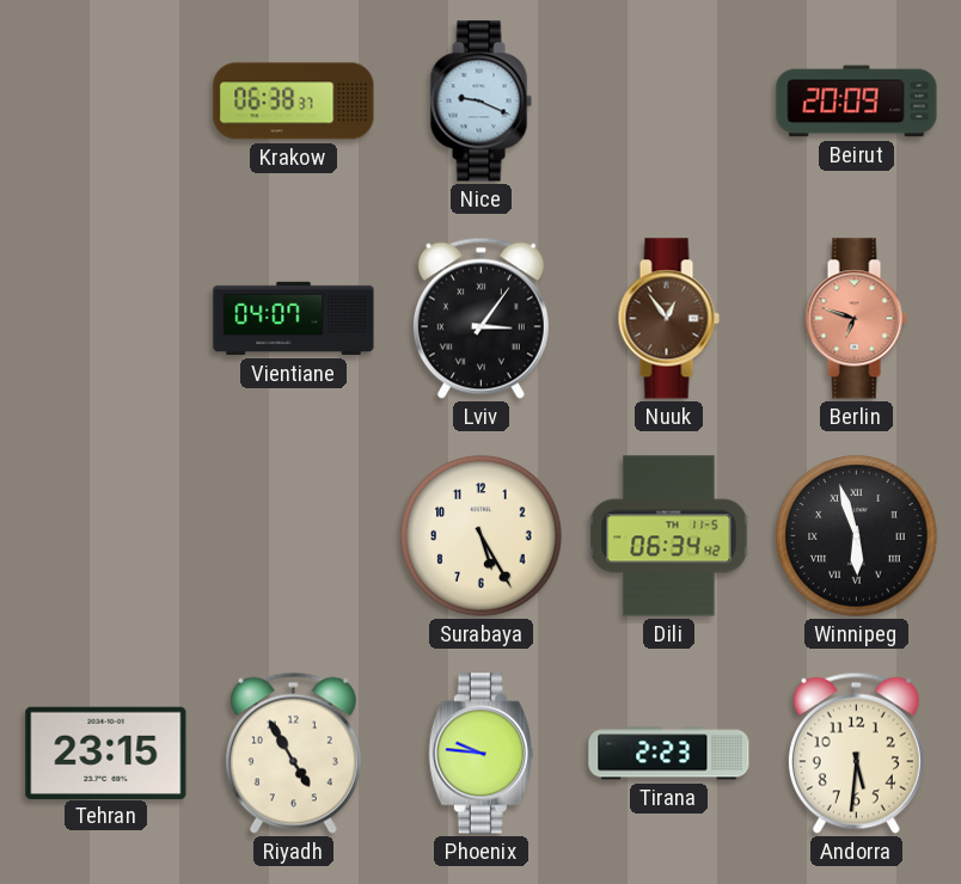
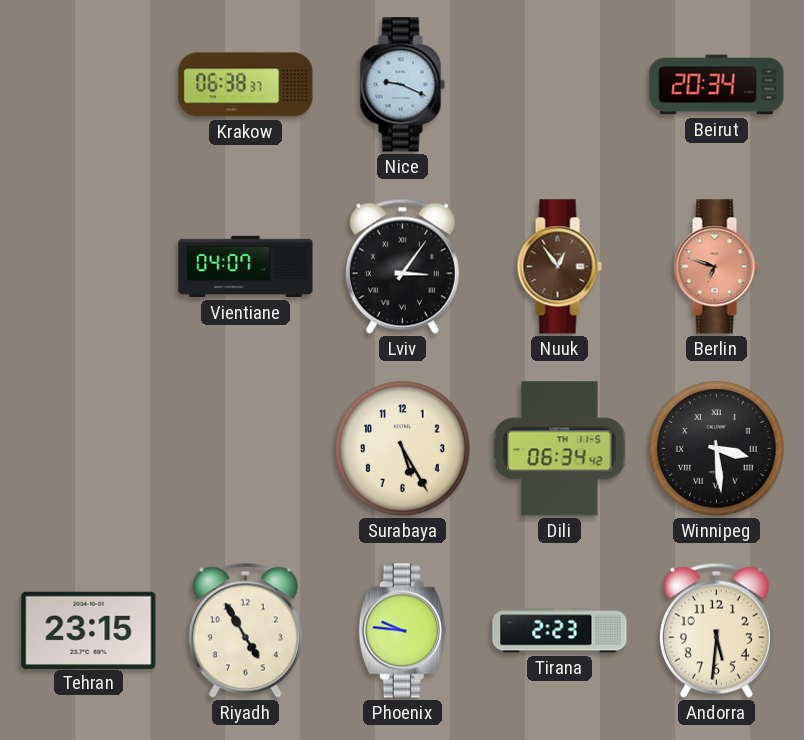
Beirut: 20:09 -> 20:34 (717, 85)
Winnipeg: 5:57 -> 3:29 (717, 449)
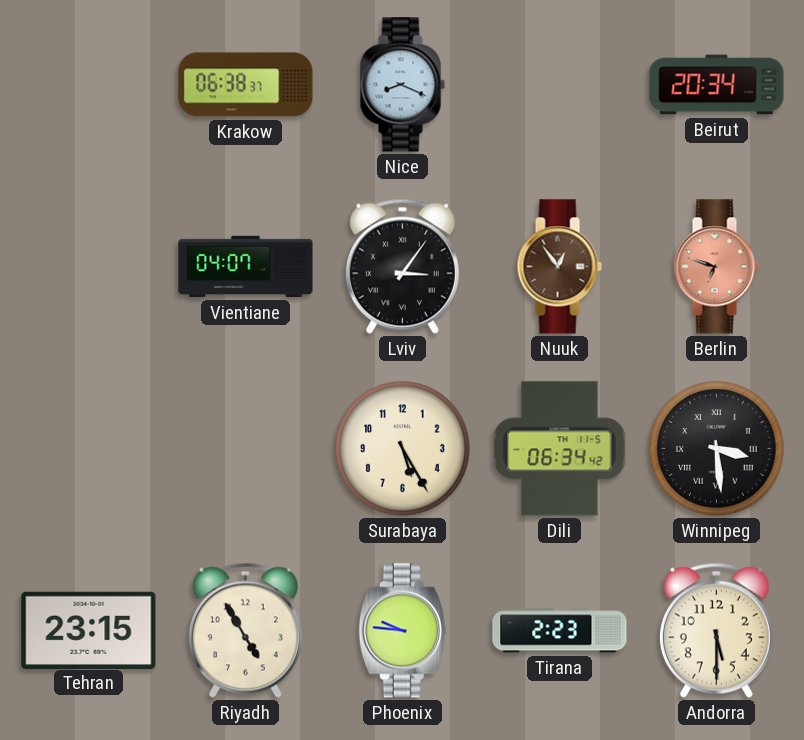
Nice: 9:19 -> 8:19 (402, 85)
Andorra: 5:31 -> 5:30 (716, 630)
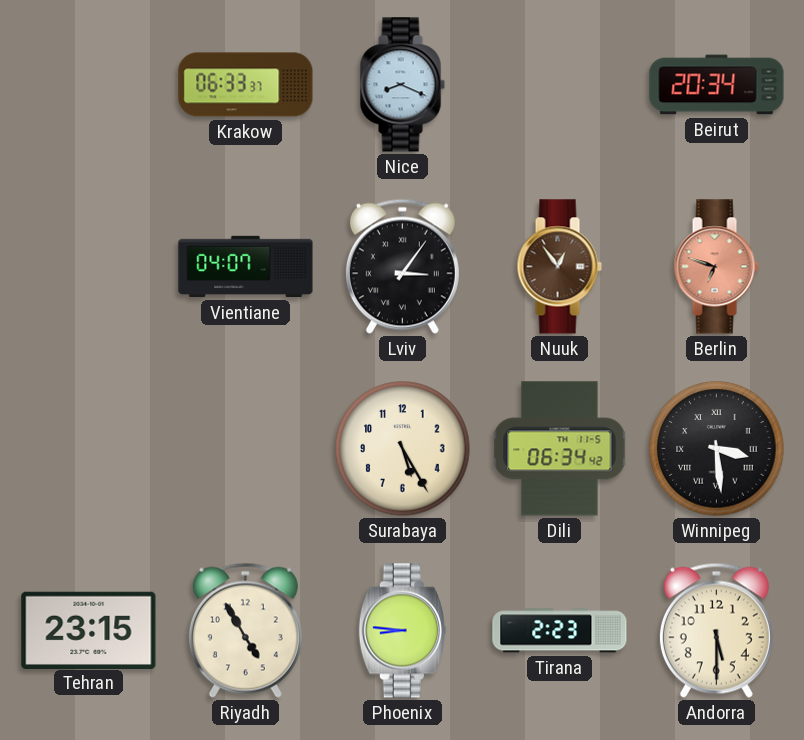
Krakow: 06:38 -> 06:33 (246, 85)
Phoenix: 9:46 -> 8:46 (402, 631)
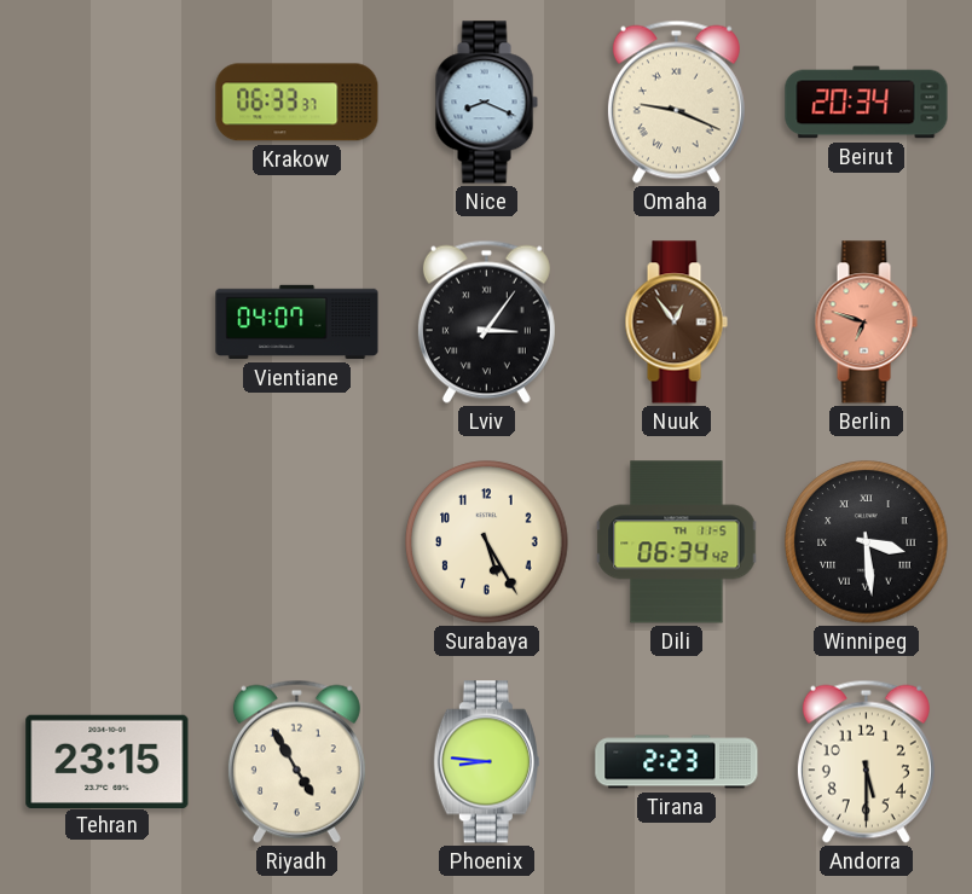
Omaha: none -> 9:19 (676, 101)
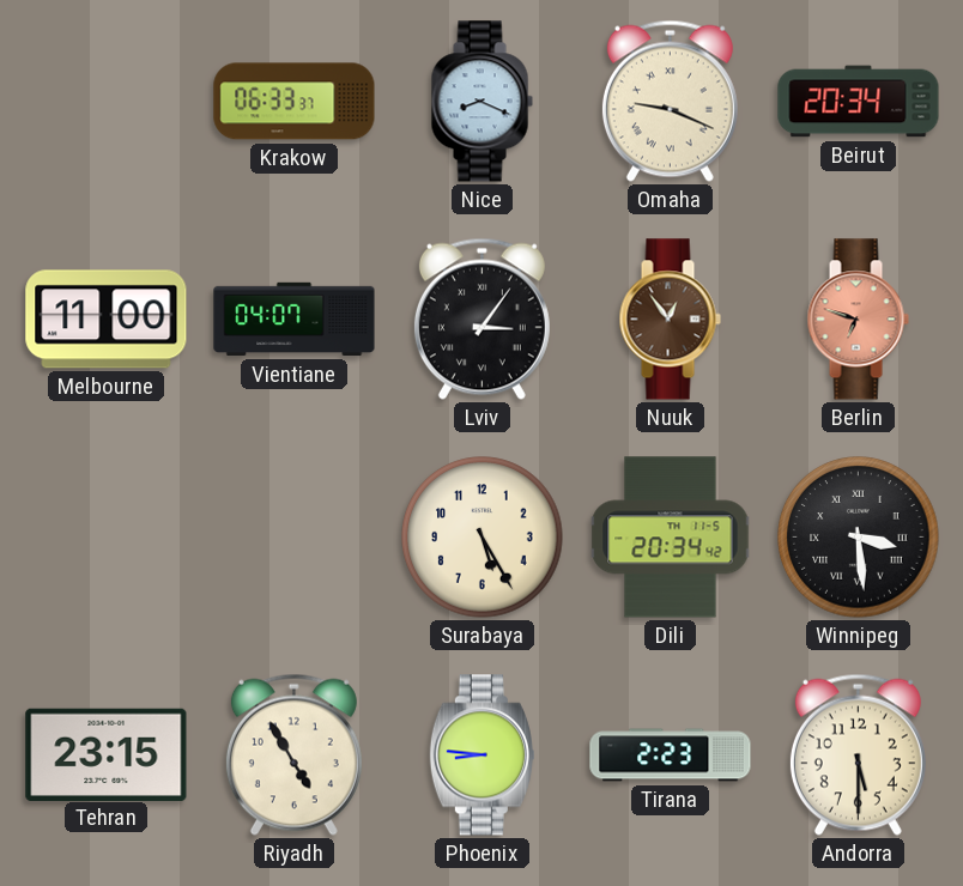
Melbourne: none -> 11:00 (107, 320)
Dili: 06:34 -> 20:34 (671, 538)
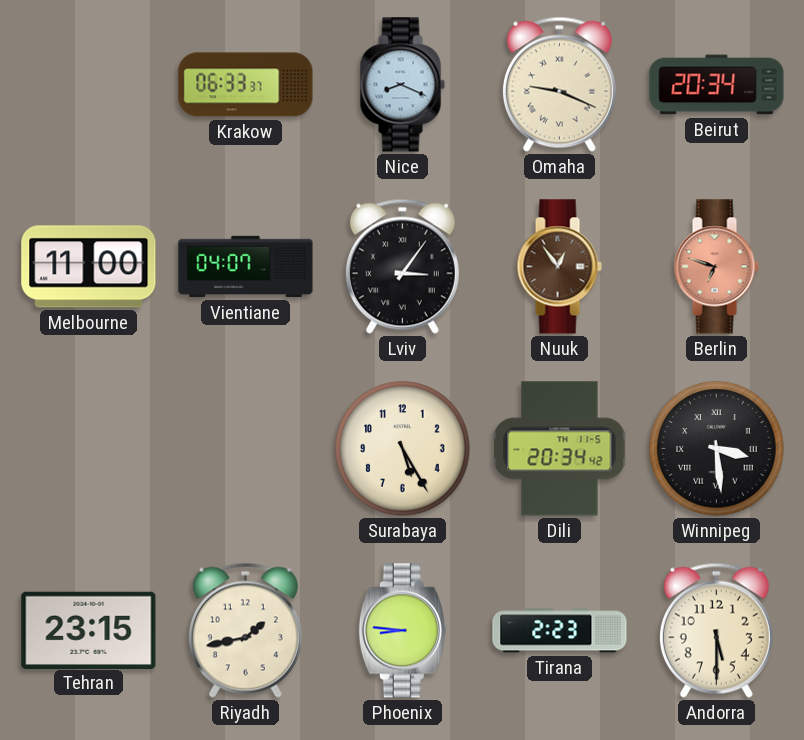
Riyadh: 4:55 -> 1:43 (245, 630)
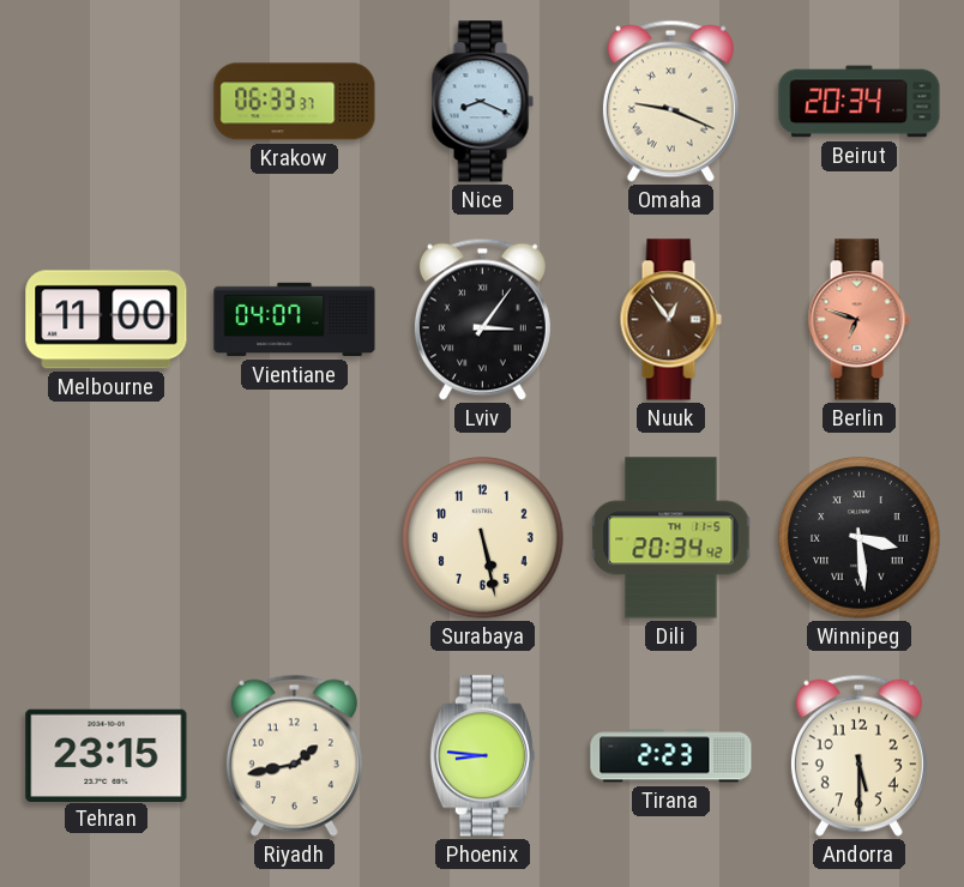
Surabaya: 5:25 -> 5:28 (483, 538)
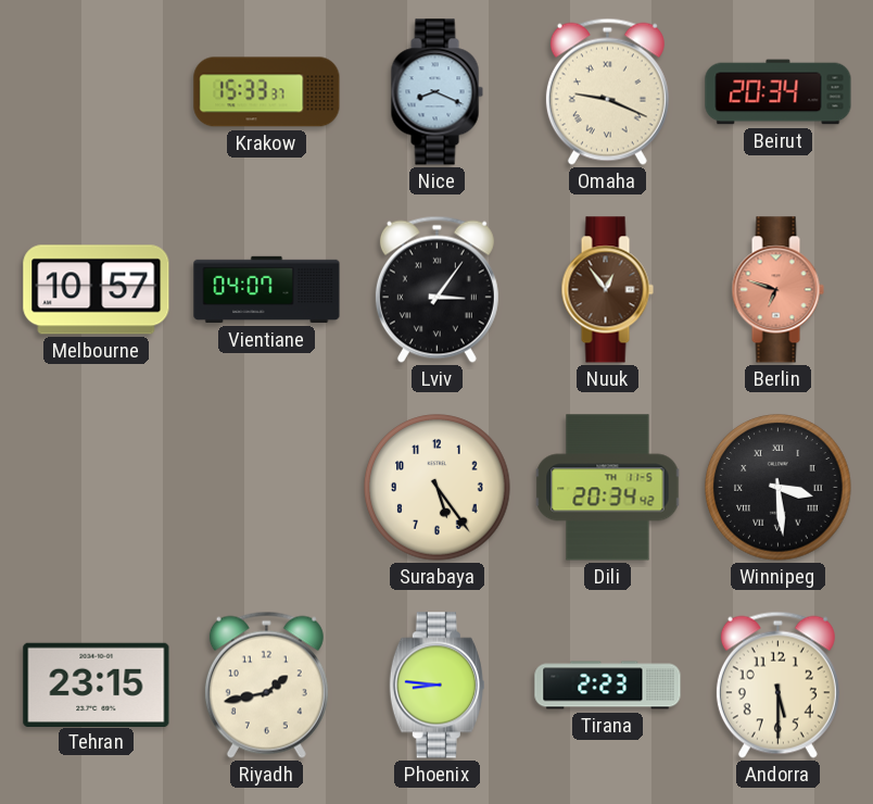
Krakow: 06:33 -> 15:33 (267, 92)
Melbourne: 11:00 -> 10:57 (97, 290)
Surabaya: 5:28 -> 5:24 (438, 488)
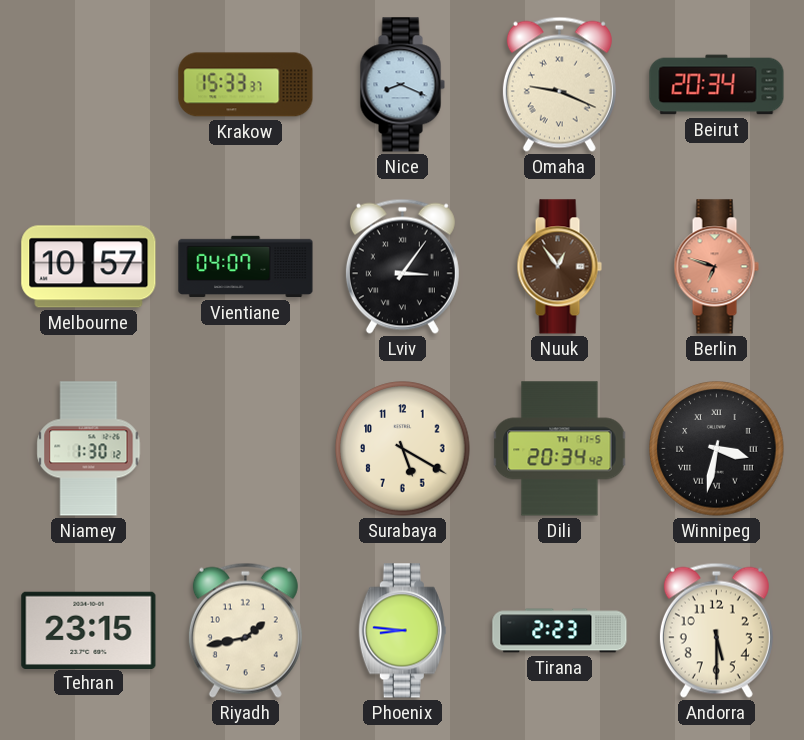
Niamey: none -> 1:30 (89, 449)
Surabaya: 5:24 -> 5:20 (403, 449)
Winnipeg: 3:29 -> 3:32 (717, 449)
